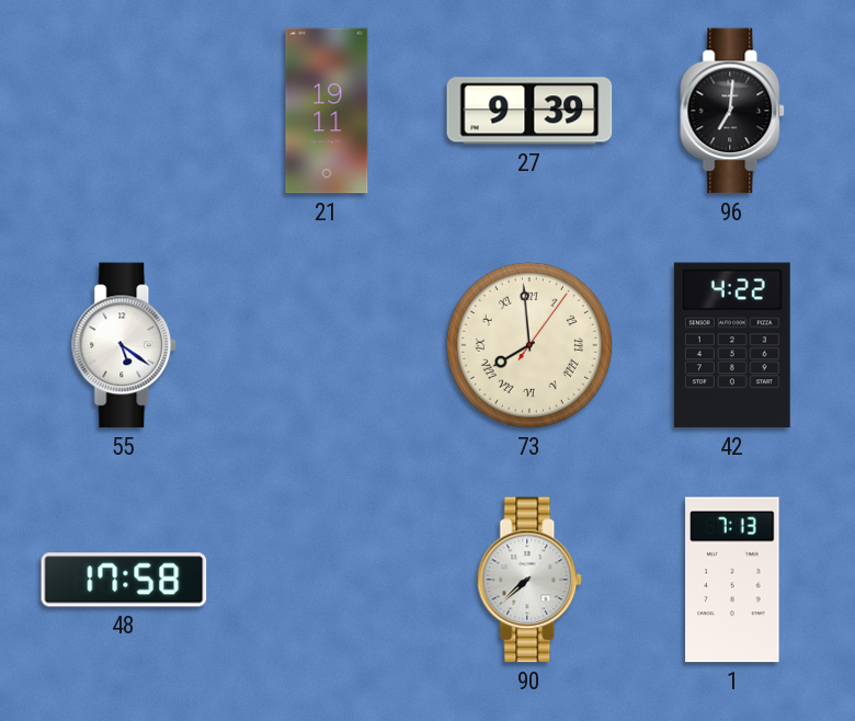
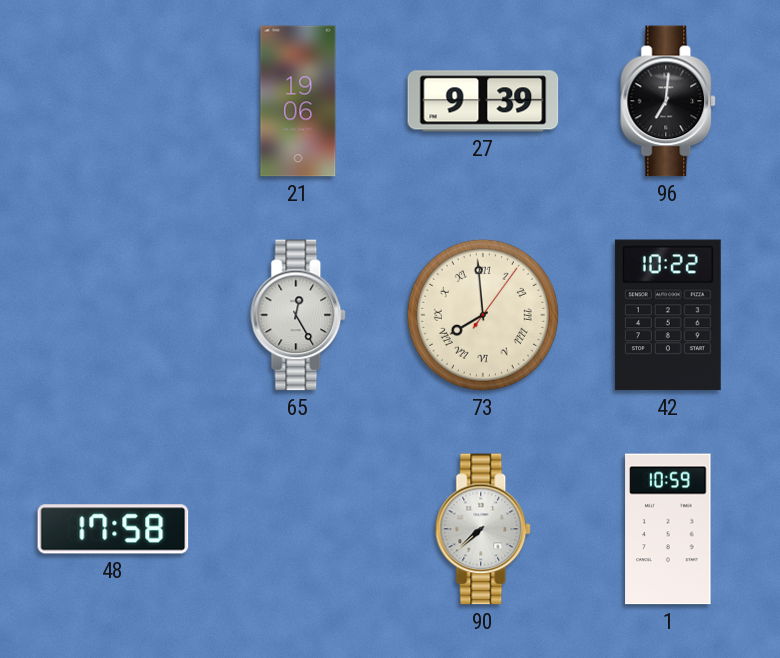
21: 19:11 -> 19:06 (298, 101)
55: 5:21 -> none (125, 345)
65: none -> 12:25 (299, 315)
42: 4:22 -> 10:22 (668, 315)
1: 7:13 -> 10:59 (668, 529)
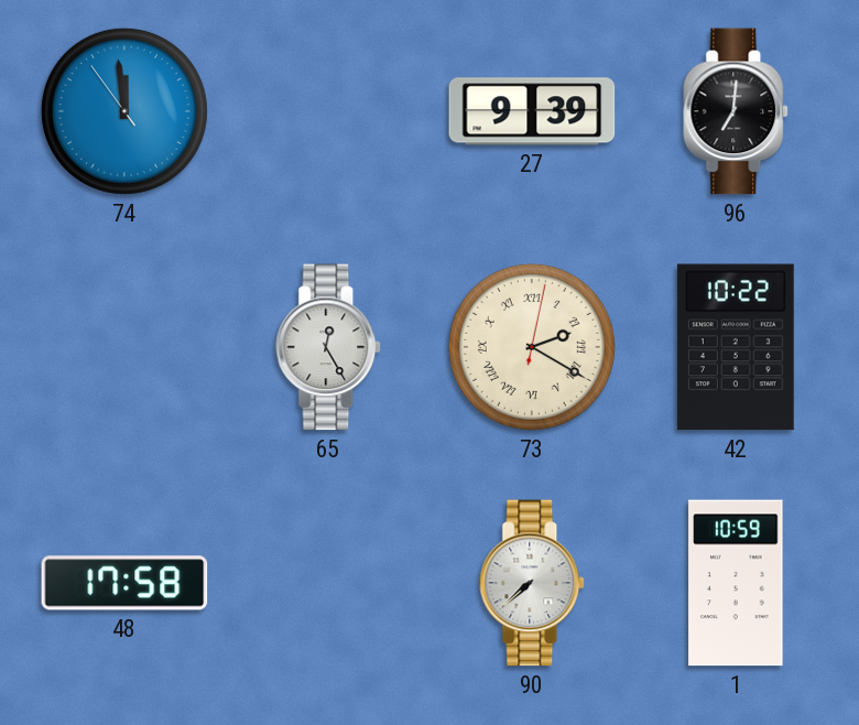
74: none -> 11:58 (124, 111)
21: 19:06 -> none (298, 101)
73: 7:59 -> 2:20 (532, 347)
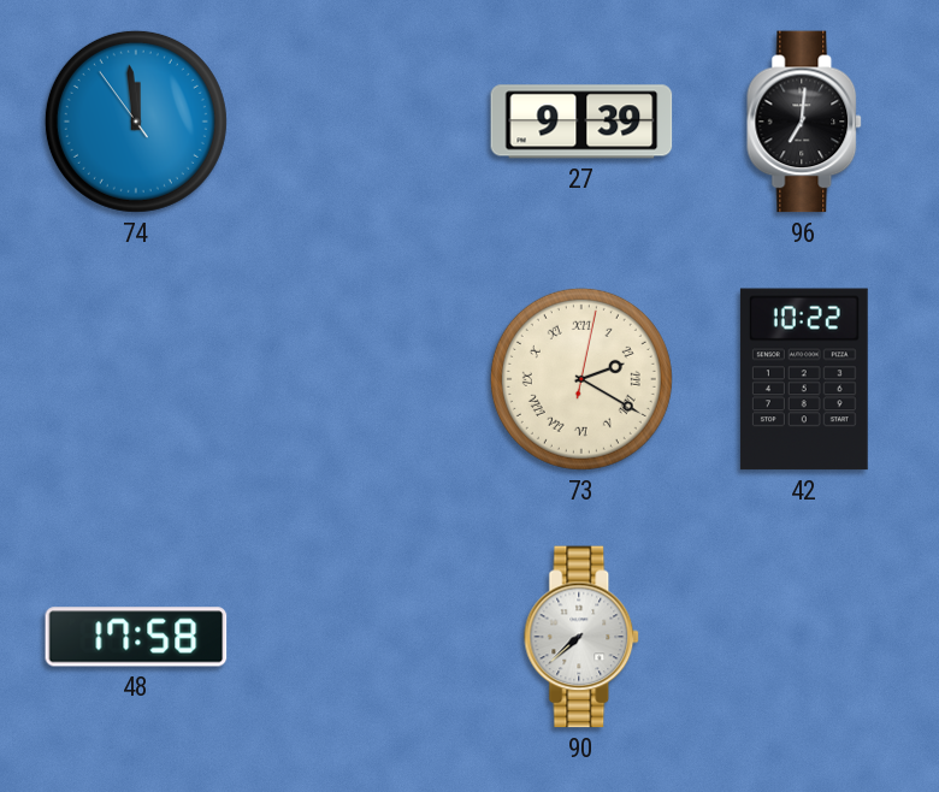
65: 12:25 -> none (329, 347)
1: 10:59 -> none (736, 583)
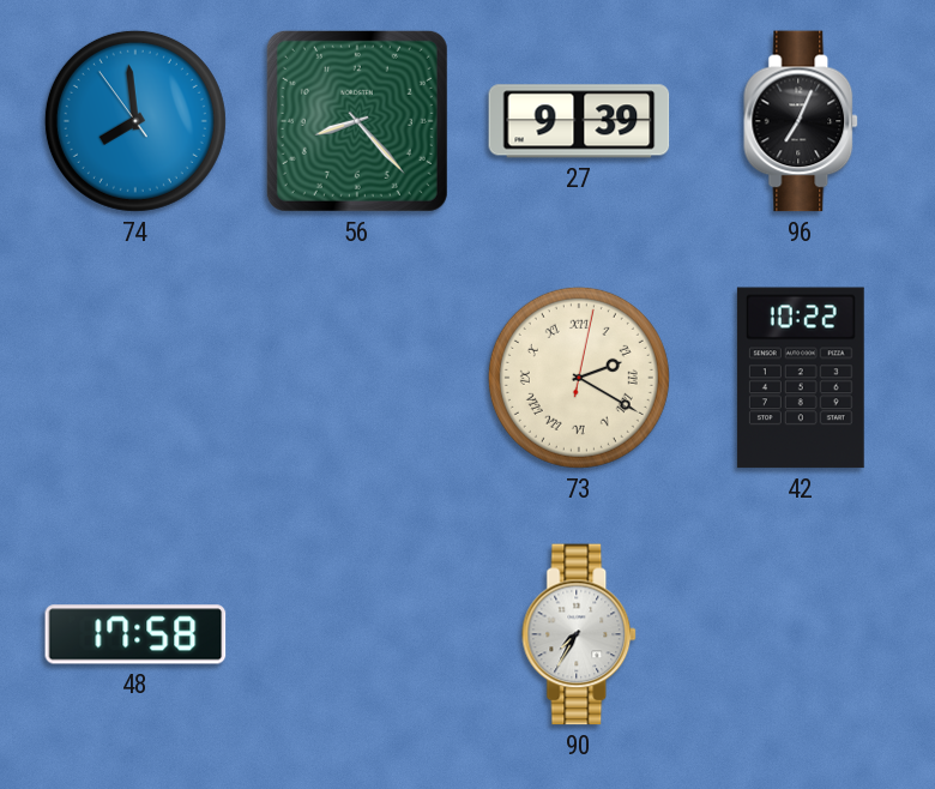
74: 11:58 -> 7:58 (135, 121)
56: none -> 8:23 (357, 121)
96: 7:01 -> 7:04 (802, 121)
90: 7:38 -> 7:35 (580, 634)
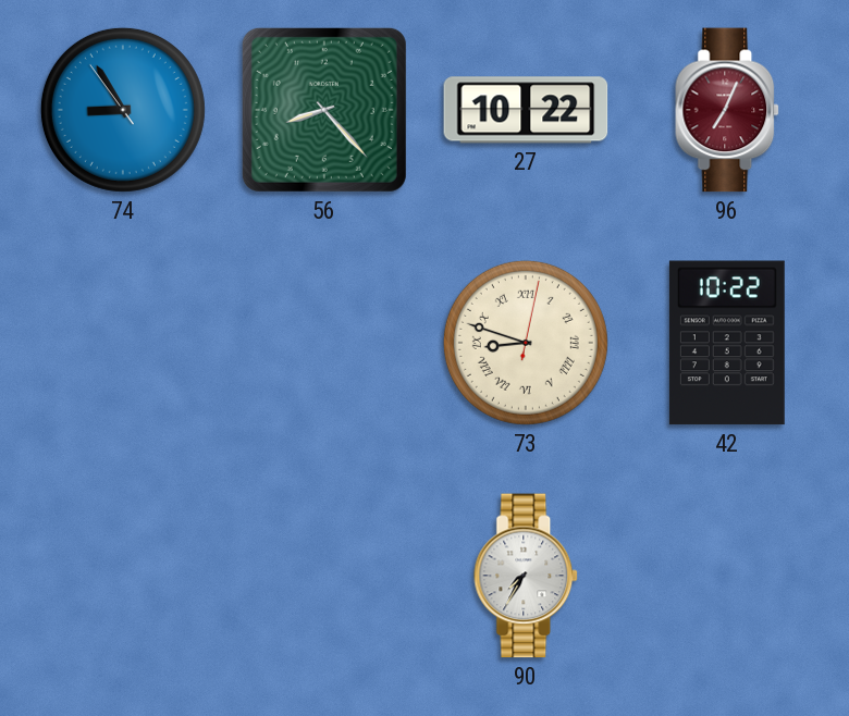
74: 7:58 -> 8:54 (123, 110)
27: 9:39 -> 10:22 (526, 110)
96 dial: black -> burgundy (728, 110)
73: 2:20 -> 8:48 (526, 343)
48: 17:58 -> none (135, 634)
